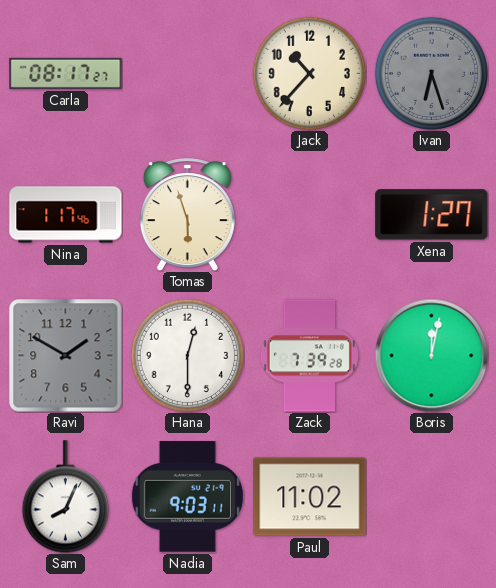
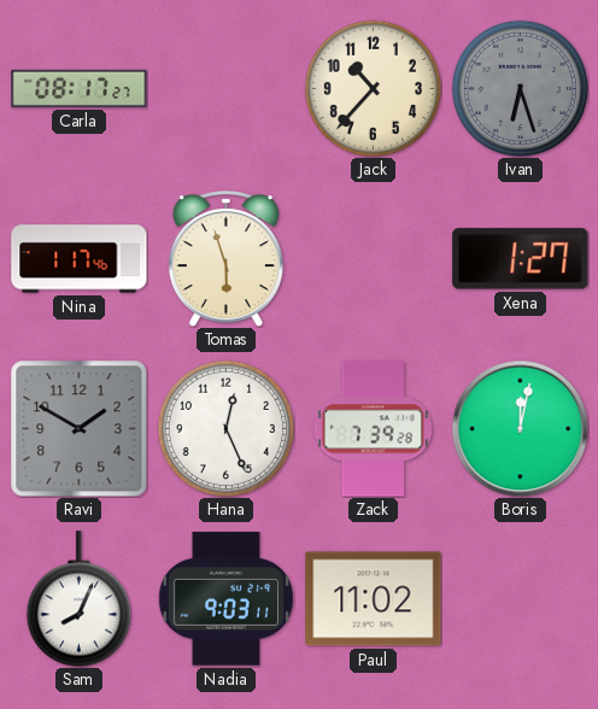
Hana: 12:30 -> 12:26 (225, 428)
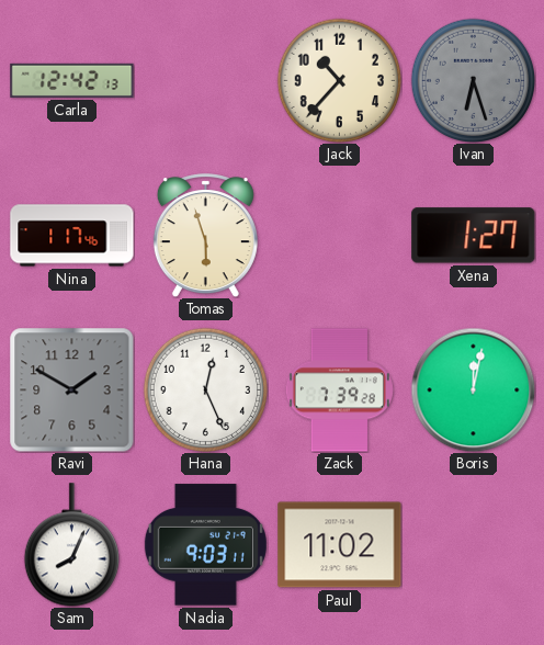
Carla: 08:17 -> 12:42 (72, 80)
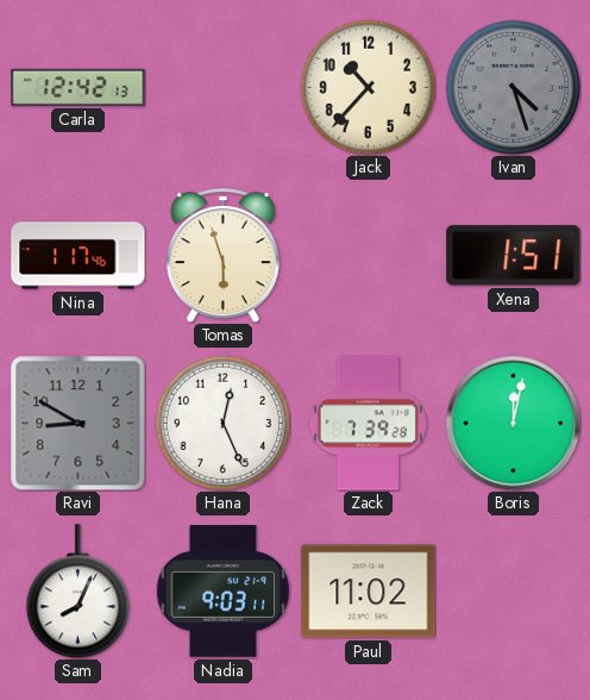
Ivan: 6:27 -> 4:27 (513, 87)
Xena: 1:27 -> 1:51 (514, 256)
Ravi: 1:50 -> 8:50 (79, 424)
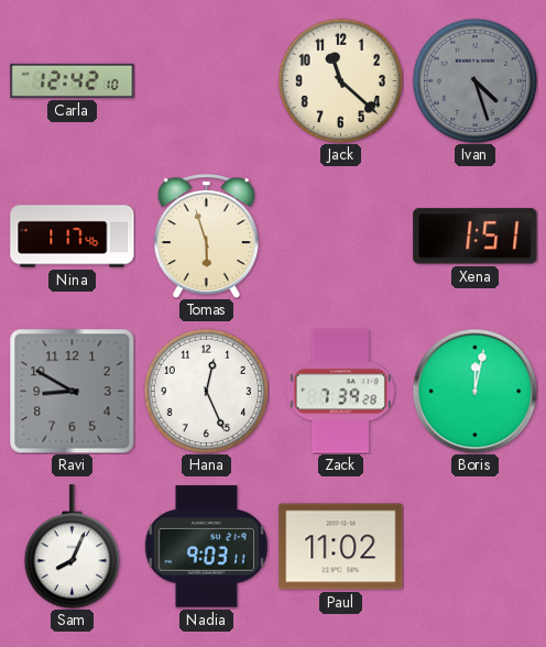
Carla: 12:42:13 -> 12:42:10 (73, 80)
Jack: 10:37 -> 11:22 (340, 80)
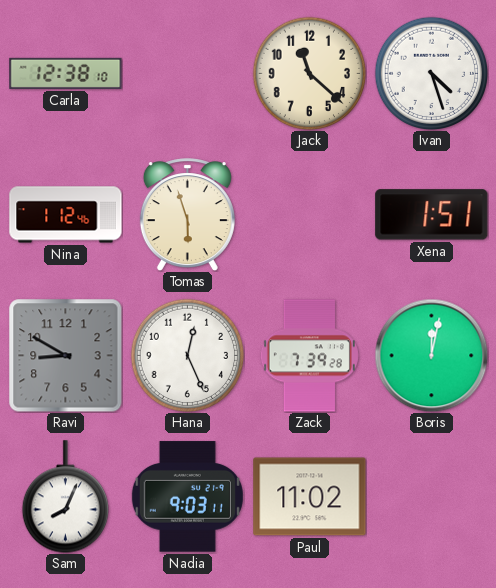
Carla: 12:42 -> 12:38 (66, 73)
Ivan dial: grey -> white (431, 73)
Nina: 1:17 -> 1:12 (66, 215)
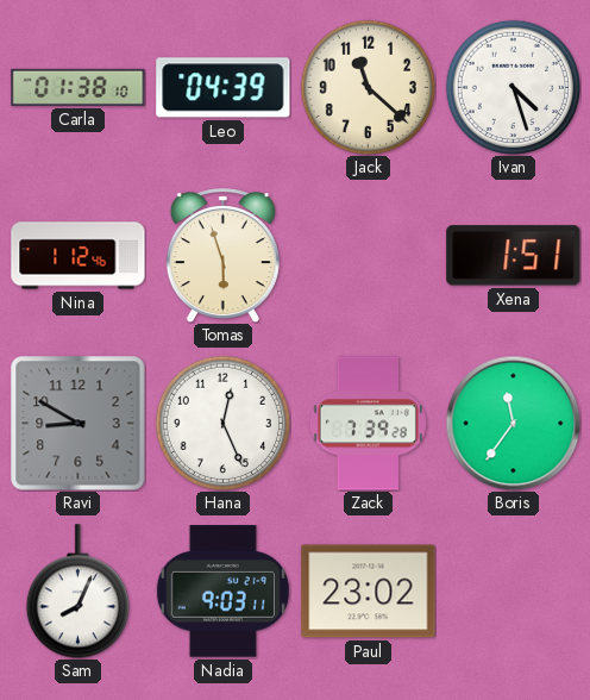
Carla: 12:38 -> 01:38 (79, 87)
Leo: none -> 04:39 (224, 88)
Boris: 12:02 -> 11:36 (513, 423)
Paul: 11:02 -> 23:02 (369, 592)
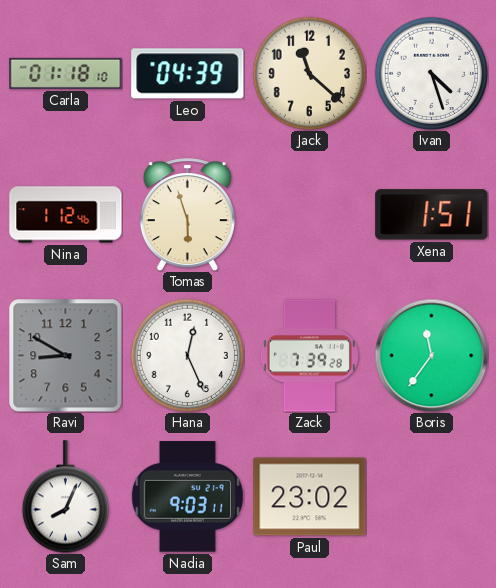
Carla: 01:38 -> 01:18 (66, 73)
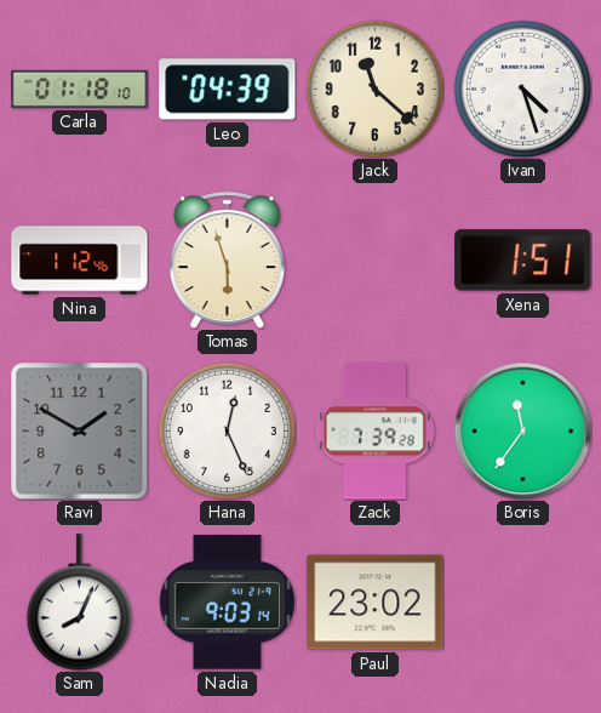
Ravi: 8:50 -> 1:50 (80, 432)
Nadia: 9:03:11 -> 9:03:14 (227, 603)
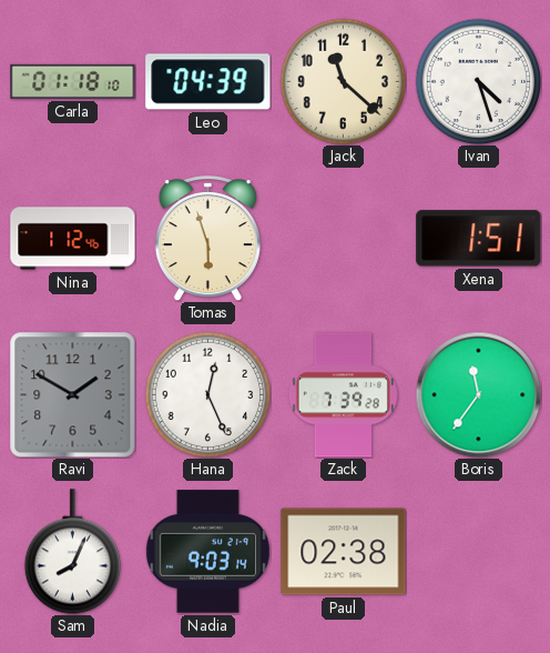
Paul: 23:02 -> 02:38 (344, 552)
